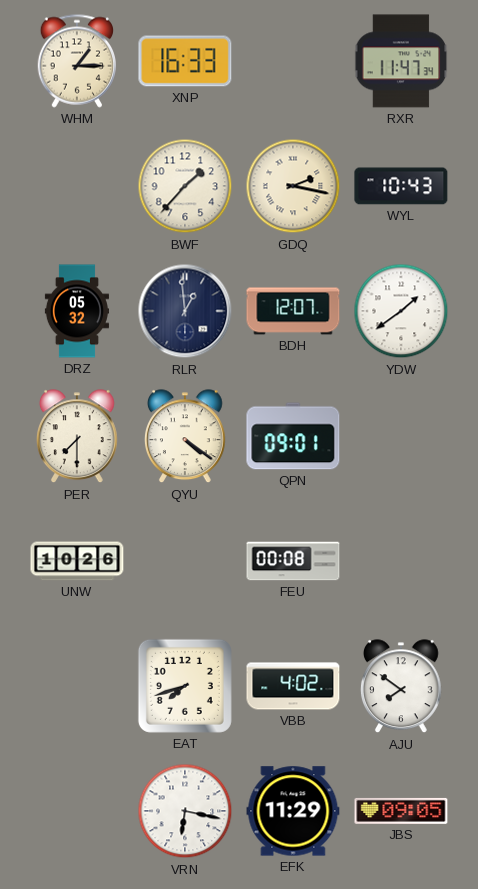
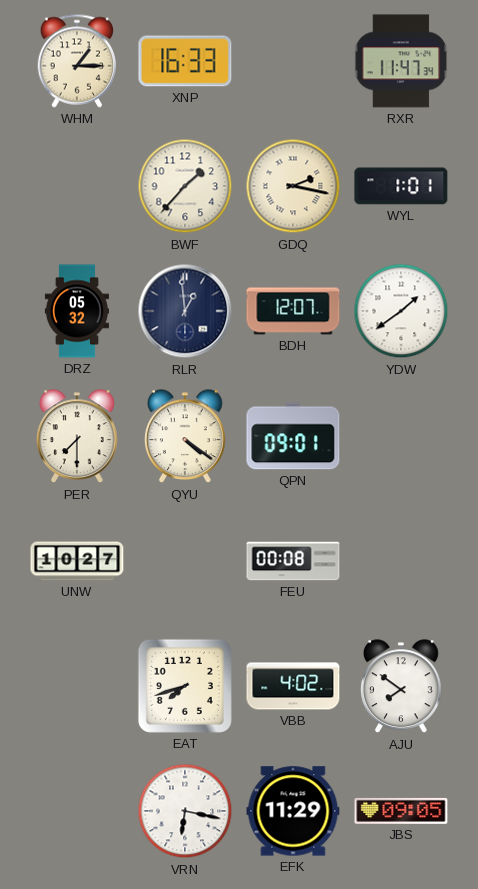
WYL: 10:43 -> 1:01 (401, 186)
UNW: 10:26 -> 10:27 (77, 561)
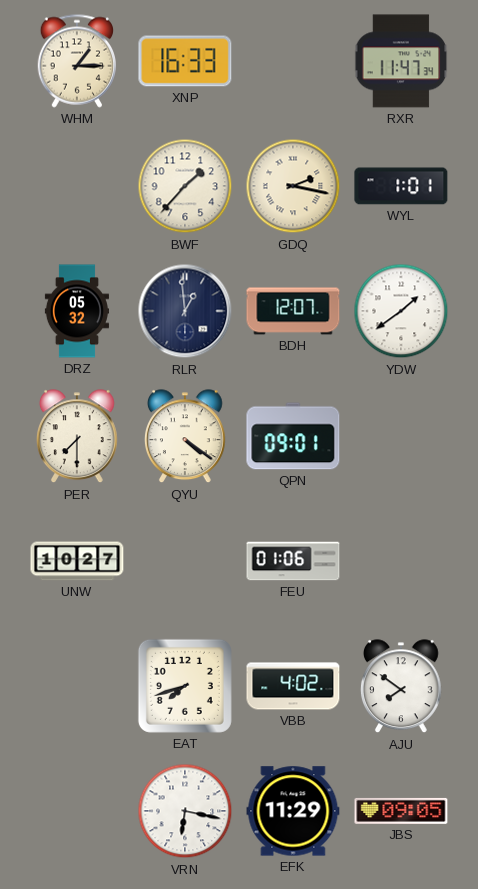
FEU: 00:08 -> 01:06 (293, 561)
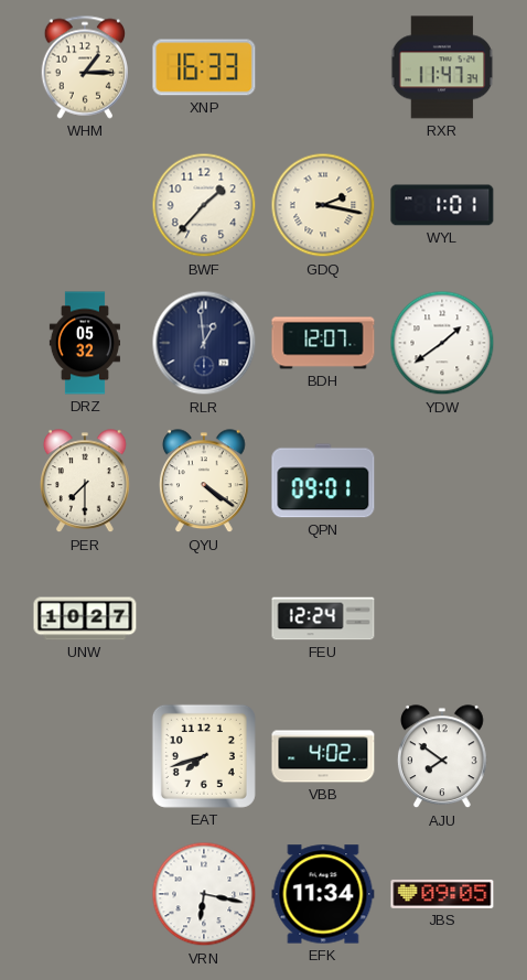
FEU: 01:06 -> 12:24 (323, 618)
EFK: 11:29 -> 11:34 (323, 894)
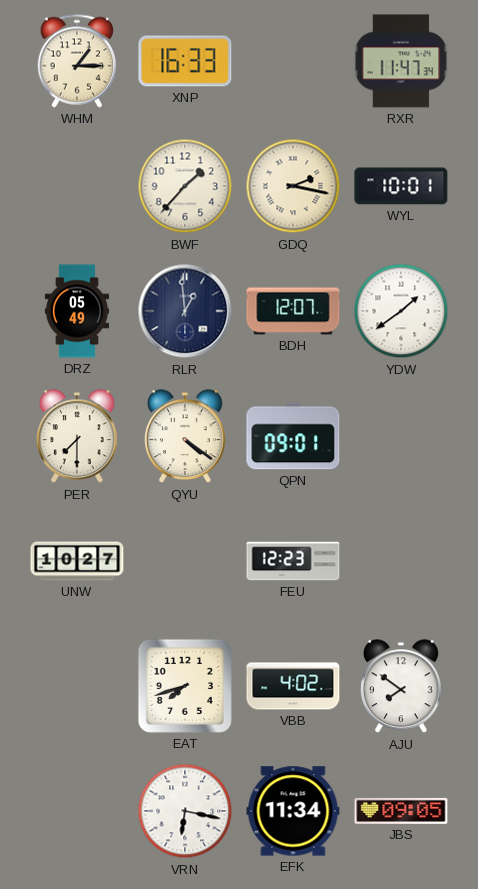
WYL: 1:01 -> 10:01 (401, 186)
DRZ: 05:32 -> 05:49 (77, 311)
FEU: 12:24 -> 12:23 (293, 561)
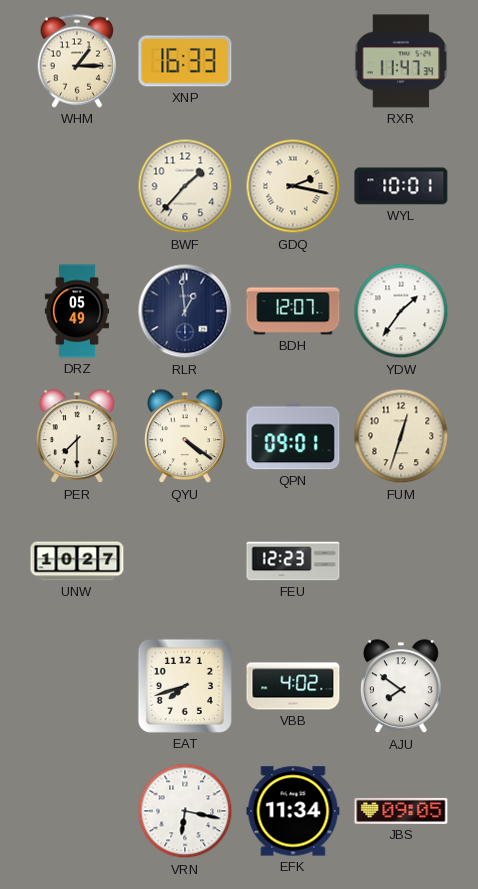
YDW: 1:39 -> 1:36 (401, 311)
FUM: none -> 12:33 (401, 436)
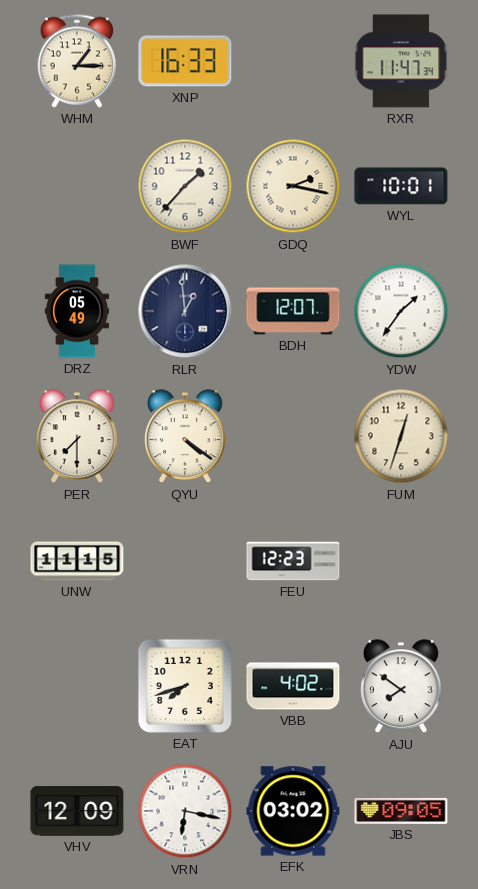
QPN: 09:01 -> none (293, 436)
UNW: 10:27 -> 11:15 (77, 561)
VHV: none -> 12:09 (77, 811)
EFK: 11:34 -> 03:02 (293, 811)
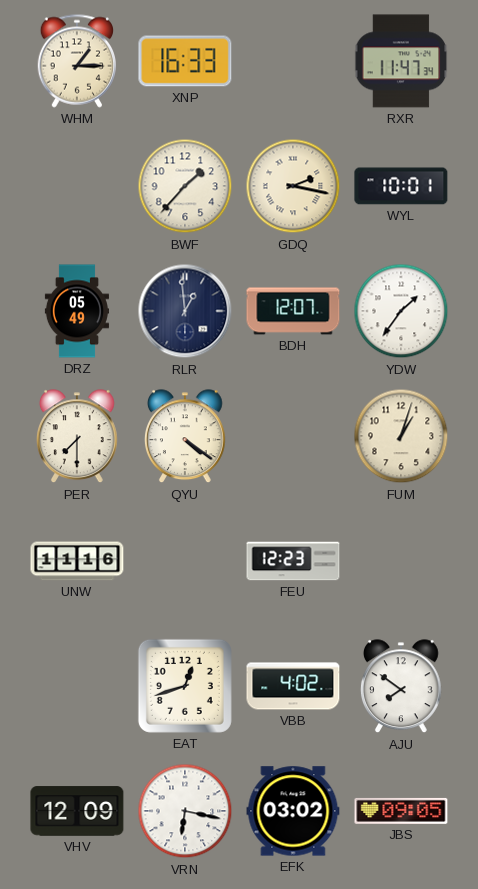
FUM: 12:33 -> 1:03 (401, 436)
UNW: 11:15 -> 11:16 (77, 561)
EAT: 7:42 -> 12:42 (185, 686)
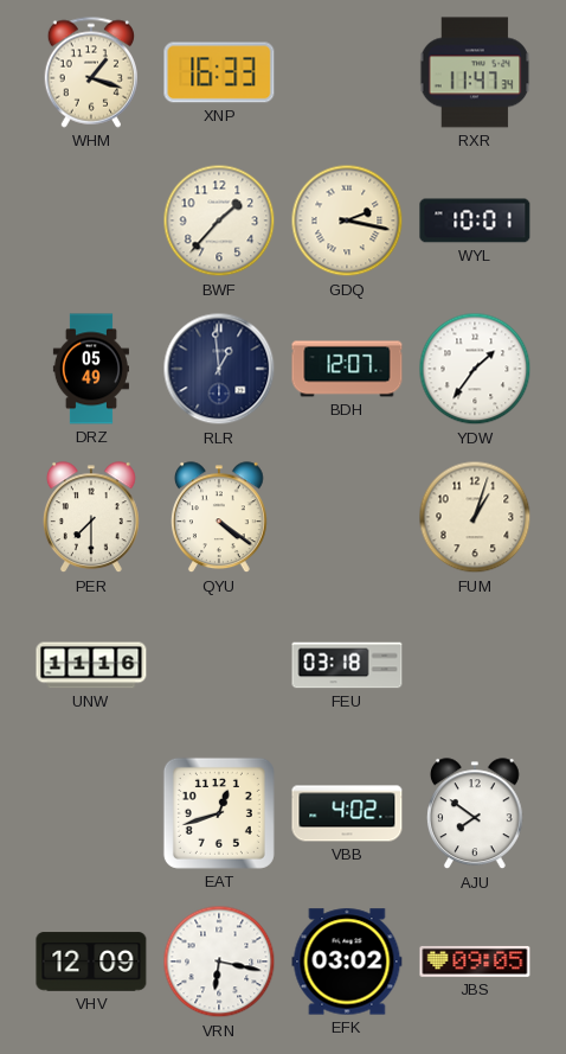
WHM: 1:15 -> 1:18 (90, 72)
FEU: 12:23 -> 03:18 (347, 665)
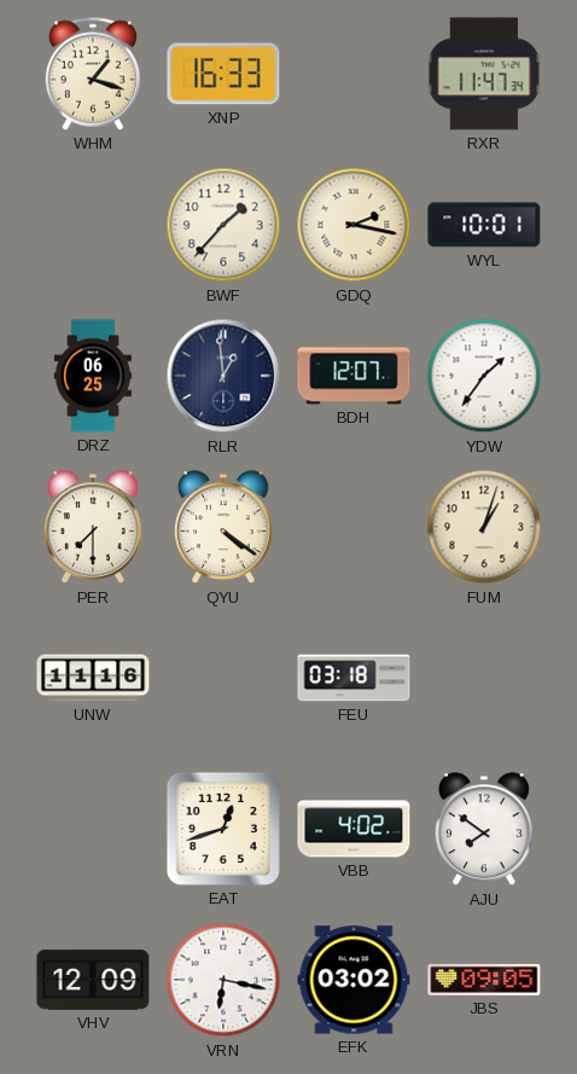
DRZ: 05:49 -> 06:25 (93, 376)
